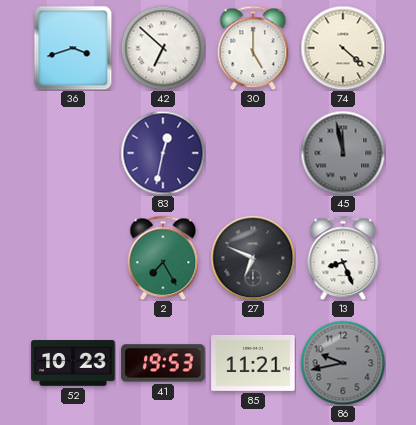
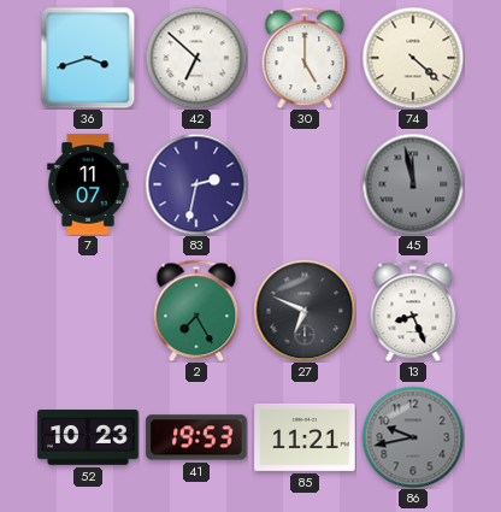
7: none -> 11:07 (88, 184)
83: 12:32 -> 2:32 (196, 184)
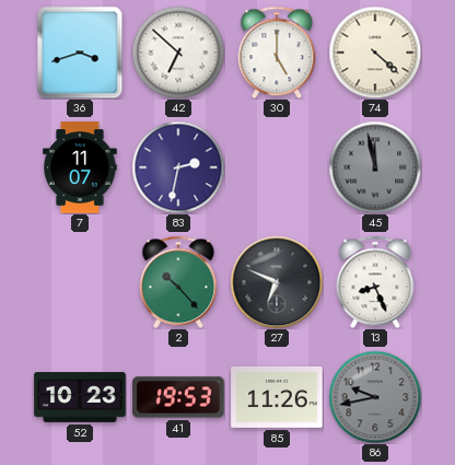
2: 7:25 -> 10:23 (178, 282)
85: 11:21 -> 11:26 (277, 397)
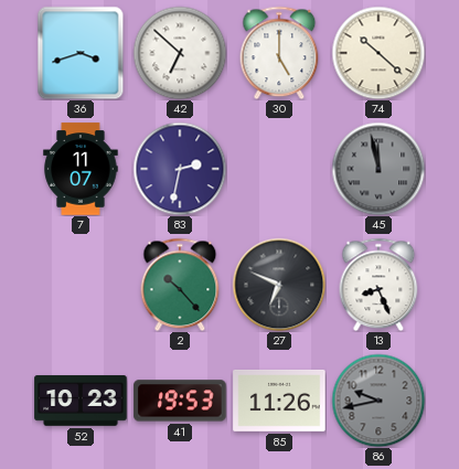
74: 4:22 -> 10:22 (378, 53)
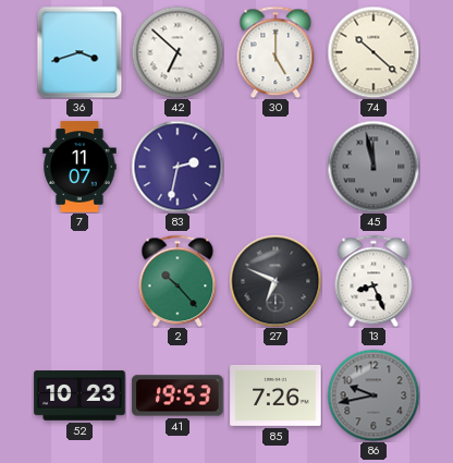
85: 11:26 -> 7:26 (276, 395)
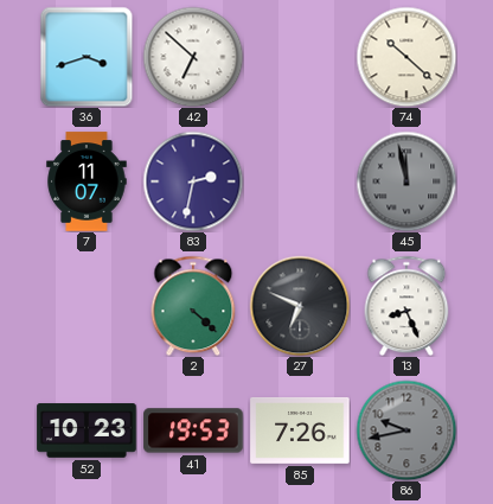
30: 5:00 -> none (276, 52)
2: 10:23 -> 4:22 (193, 306)
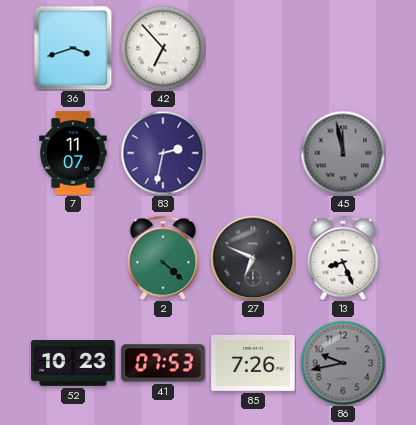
42: 6:52 -> 6:53 (163, 48)
74: 10:22 -> none (406, 57)
41: 19:53 -> 07:53 (163, 363)
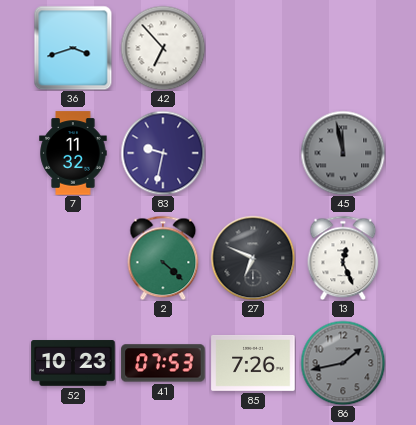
7: 11:07 -> 11:32 (73, 153)
83: 2:32 -> 9:32 (163, 153)
13: 8:26 -> 12:26 (343, 258)
86: 9:43 -> 1:43 (343, 363)
